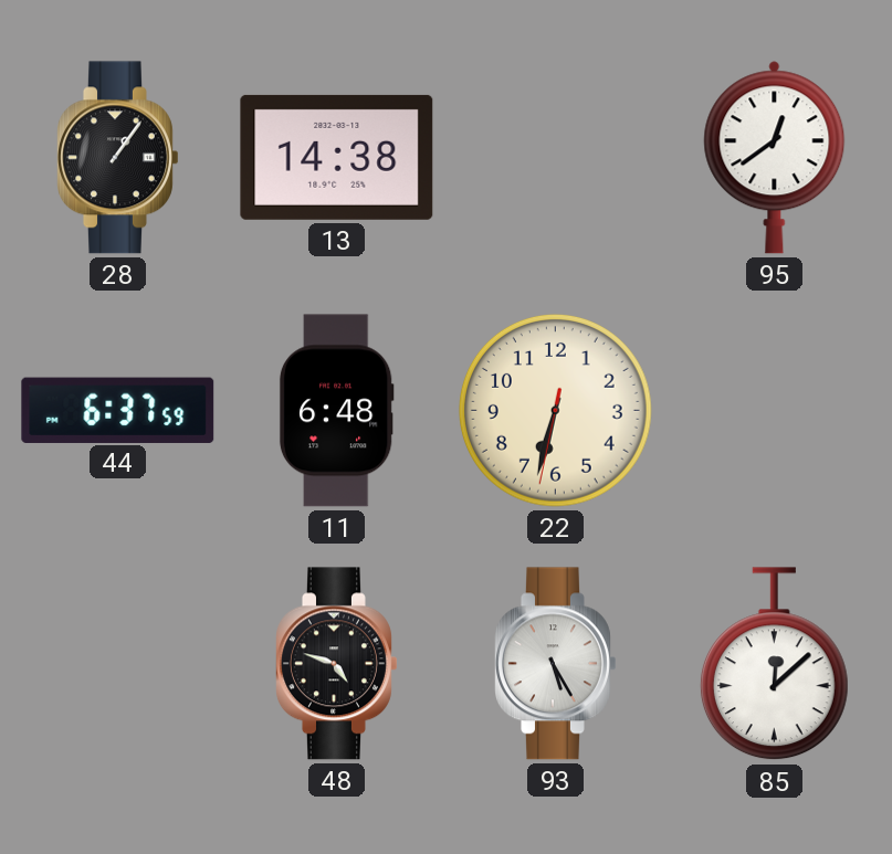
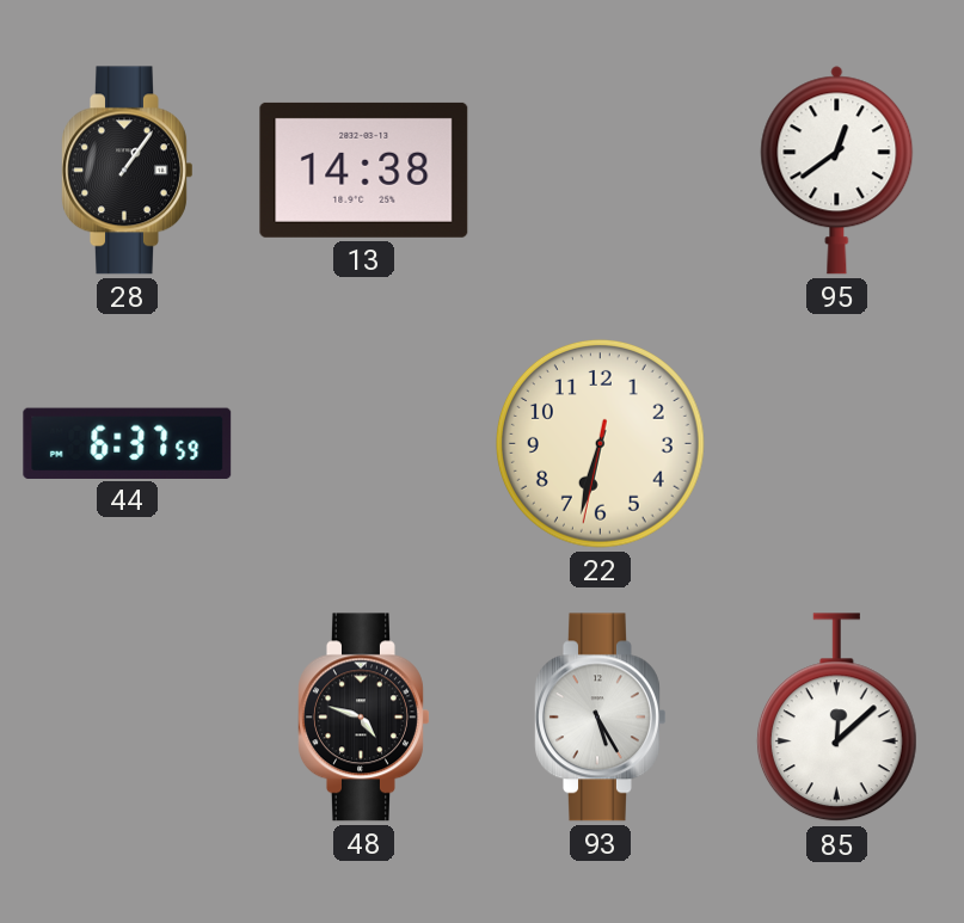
11: 6:48 -> none (336, 411)
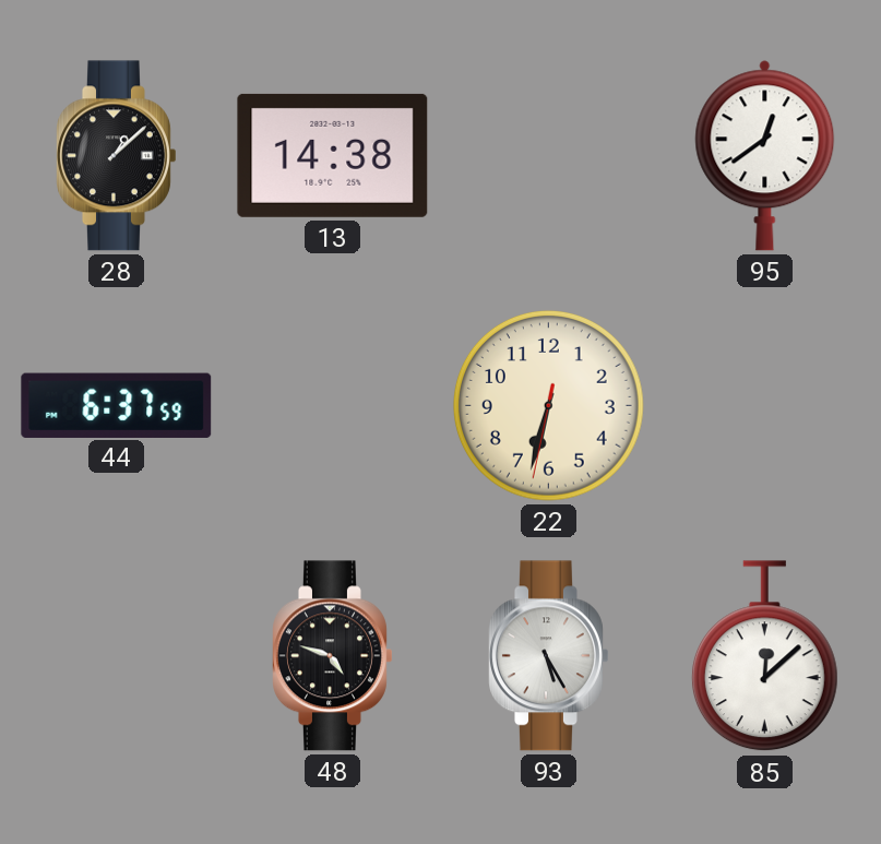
28: 1:06 -> 1:08 (117, 156)
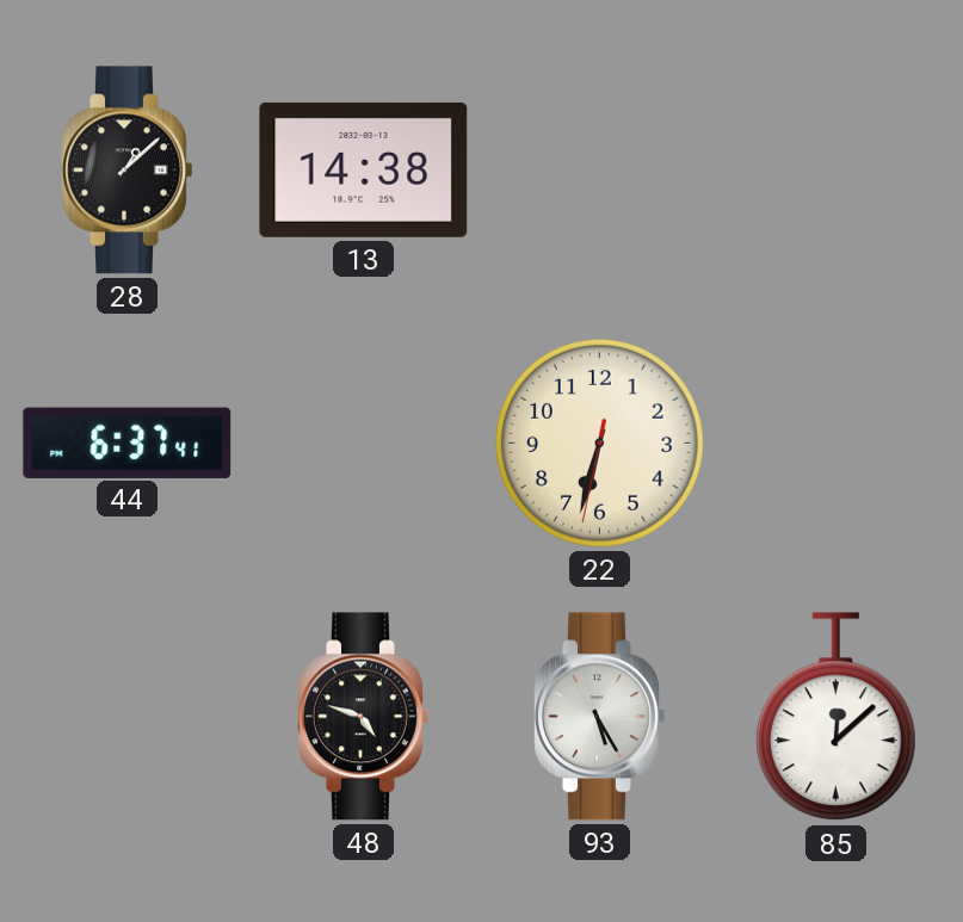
95: 12:39 -> none (765, 156)
44: 6:37:59 -> 6:37:41 (128, 443)
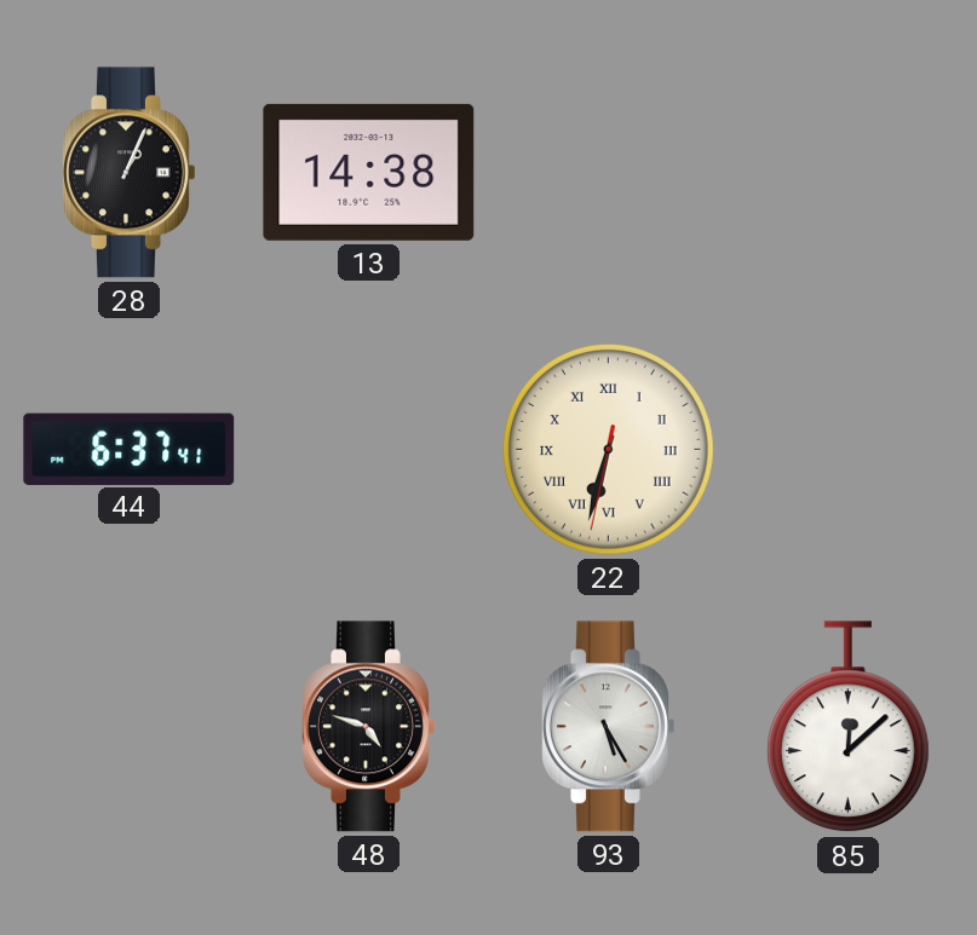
28: 1:08 -> 1:04 (130, 173)
22 numerals: Arabic -> Roman (608, 449)
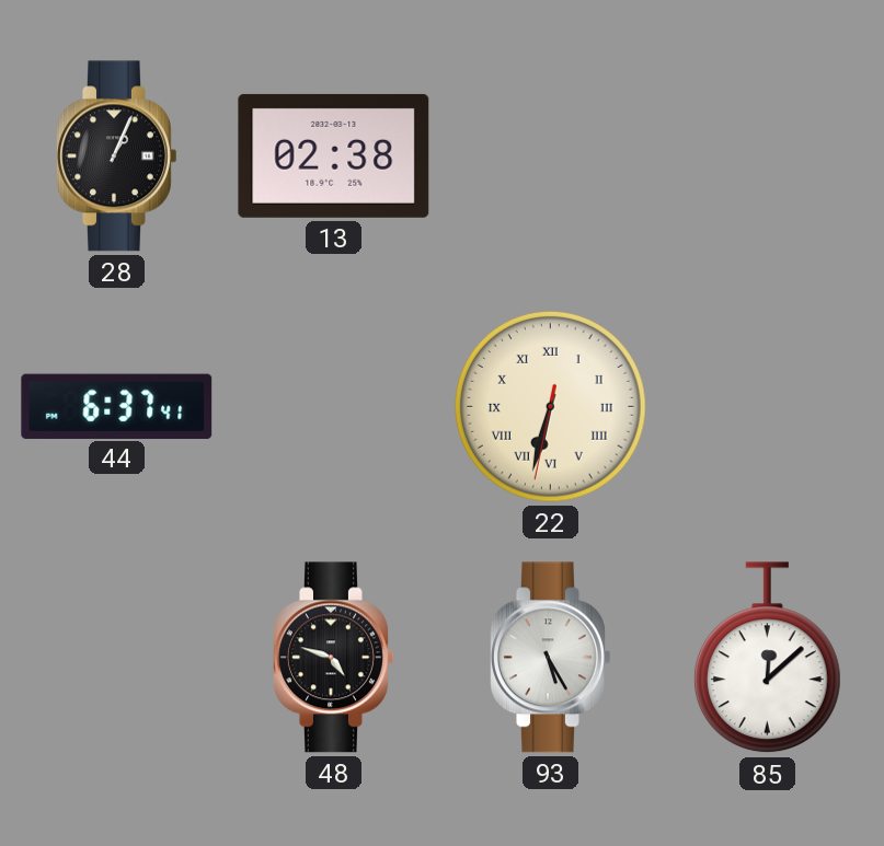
13: 14:38 -> 02:38 (334, 155)
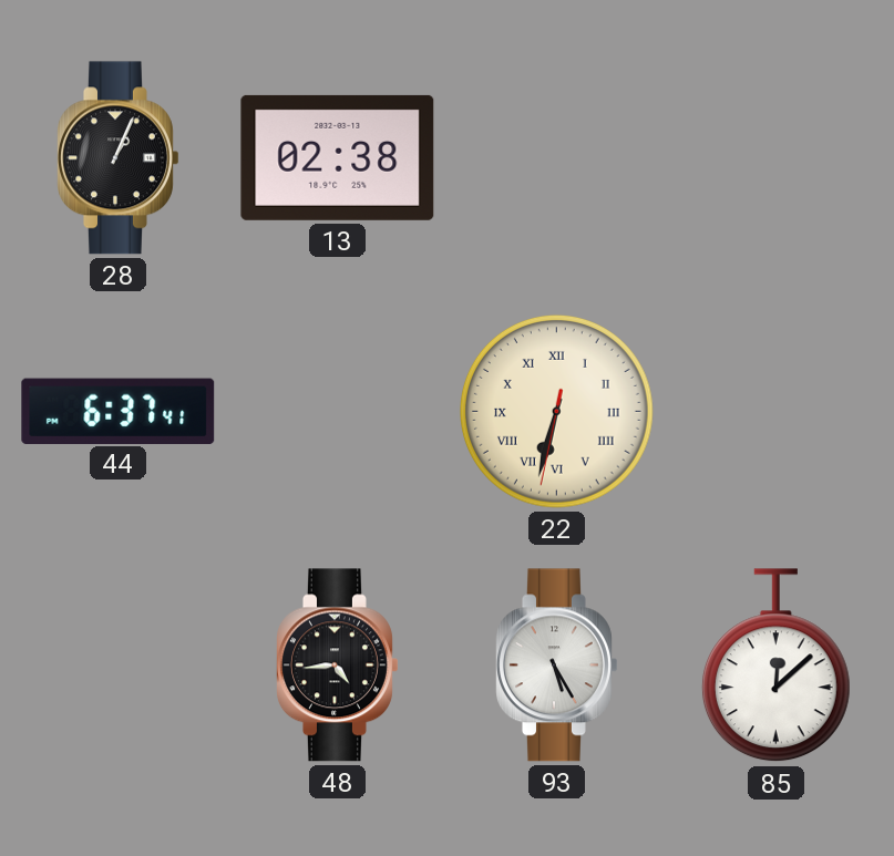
48: 4:48 -> 4:44 (338, 666)
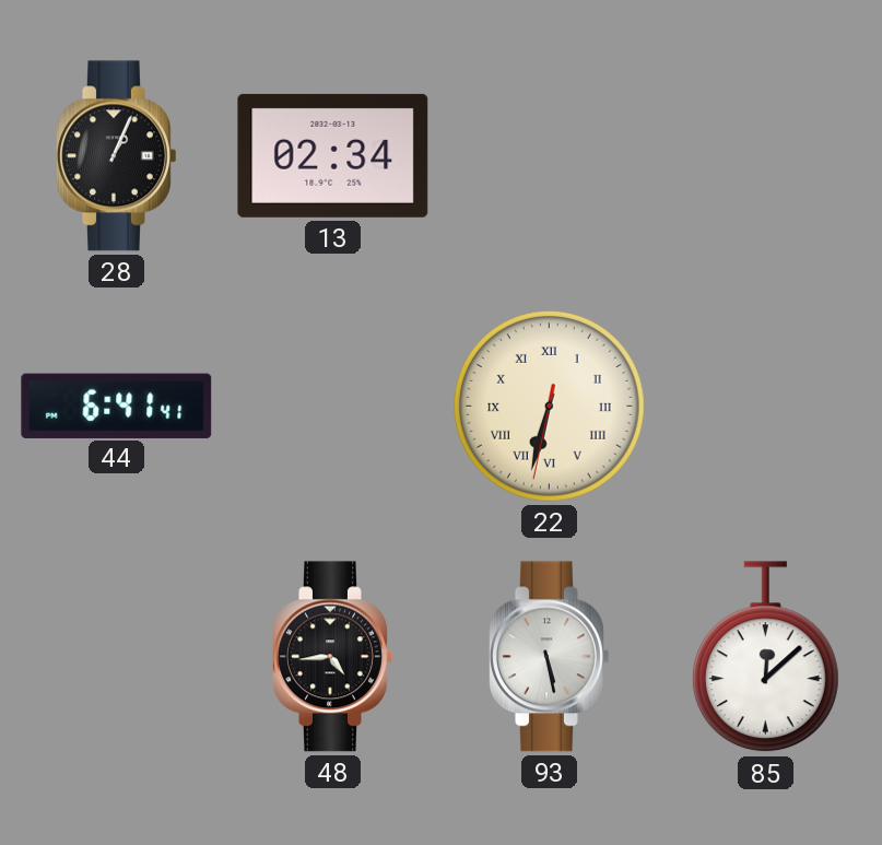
13: 02:38 -> 02:34 (333, 155)
44: 6:37 -> 6:41 (117, 406)
93: 5:25 -> 5:28 (550, 657)
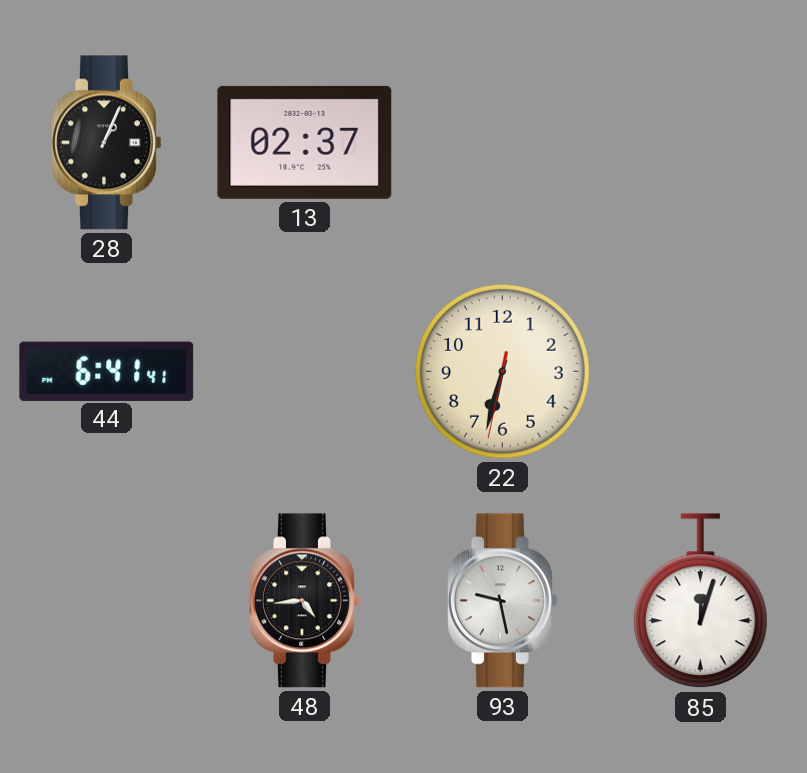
13: 02:34 -> 02:37 (305, 142)
22 numerals: Roman -> Arabic (502, 371)
93: 5:28 -> 9:28 (503, 601)
85: 12:08 -> 12:03 (700, 601)
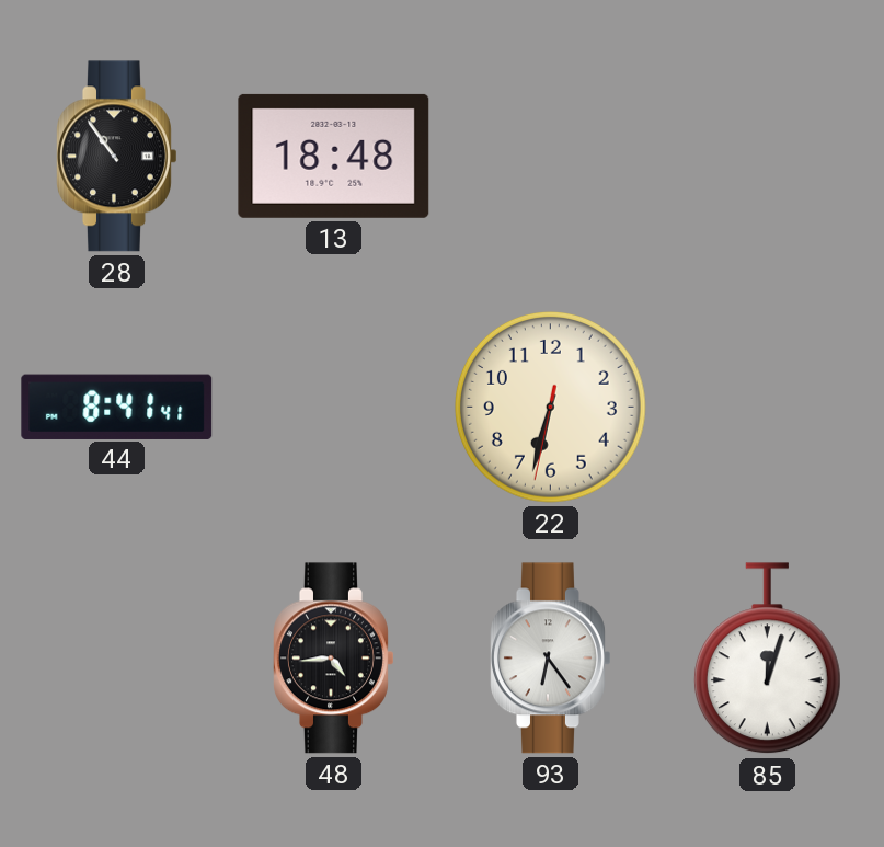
28: 1:04 -> 10:54 (117, 157)
13: 02:37 -> 18:48 (334, 156)
44: 6:41 -> 8:41 (117, 407)
93: 9:28 -> 6:24 (551, 659)
